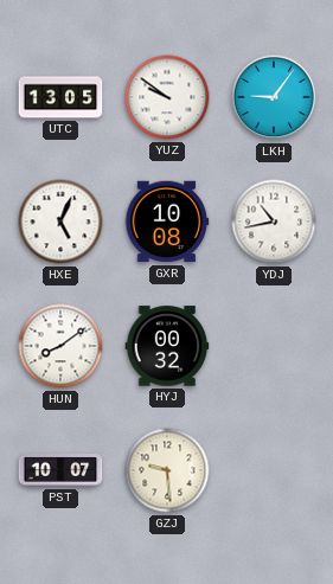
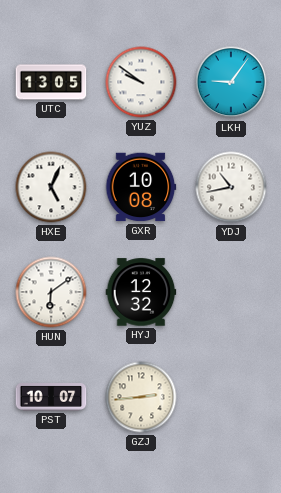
HUN: 8:09 -> 6:09 (51, 292)
HYJ: 00:32 -> 12:32 (141, 292)
GZJ: 9:29 -> 2:44 (141, 397)
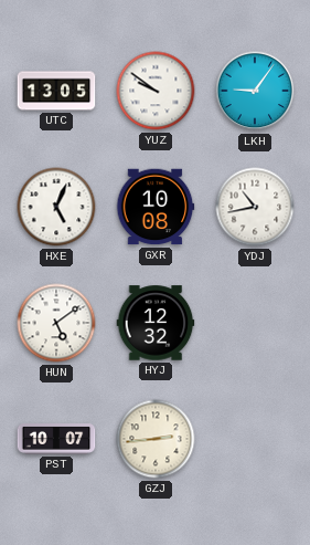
HUN: 6:09 -> 5:09 (56, 323)
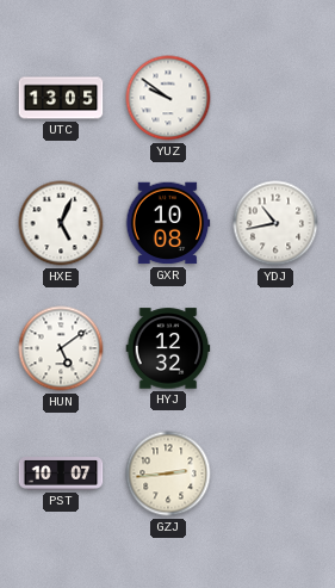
LKH: 9:06 -> none (255, 91)
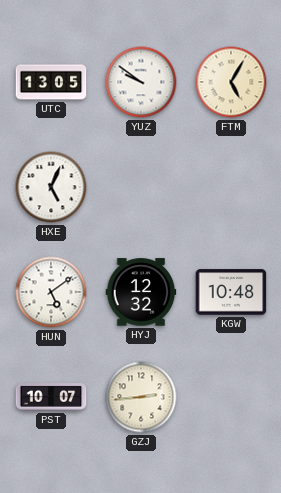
FTM: none -> 5:05 (231, 82)
GXR: 10:08 -> none (168, 223)
YDJ: 10:43 -> none (275, 223)
KGW: none -> 10:48 (231, 292)
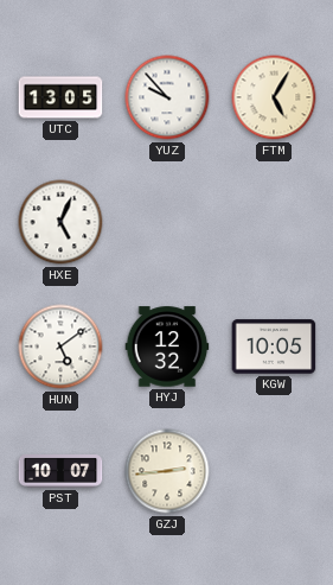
YUZ: 9:51 -> 9:53 (167, 97)
KGW: 10:48 -> 10:05 (274, 346)
